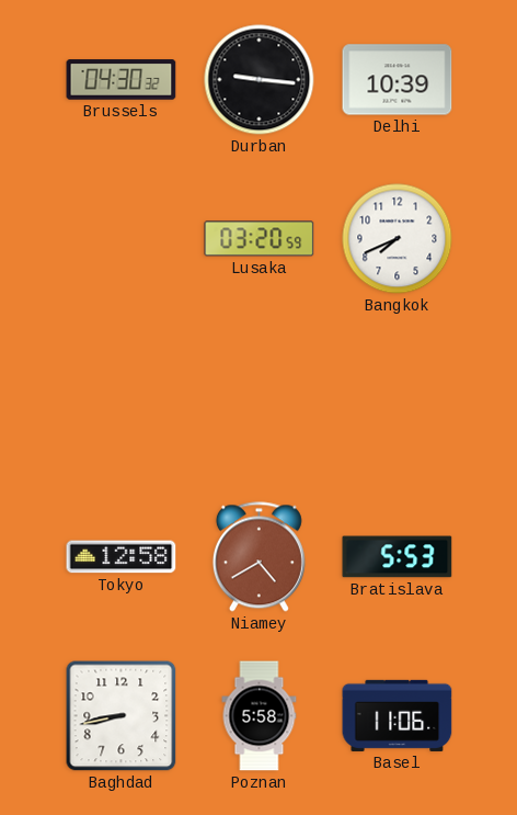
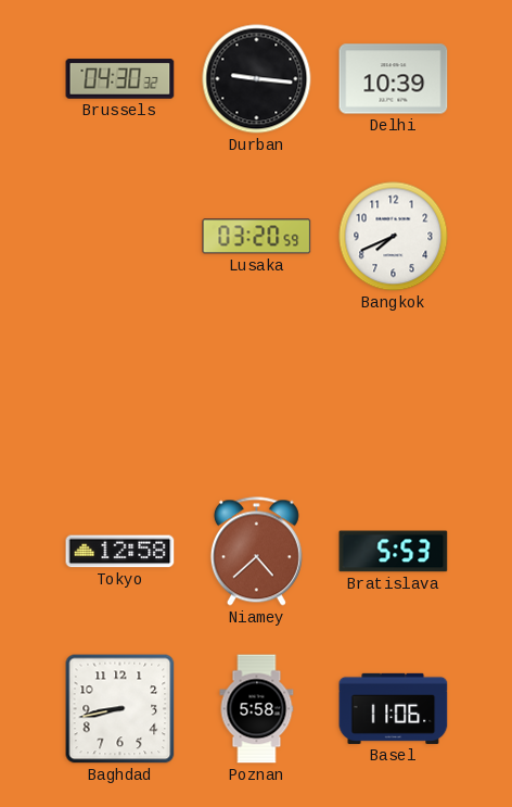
Niamey: 4:40 -> 4:38 (256, 552)
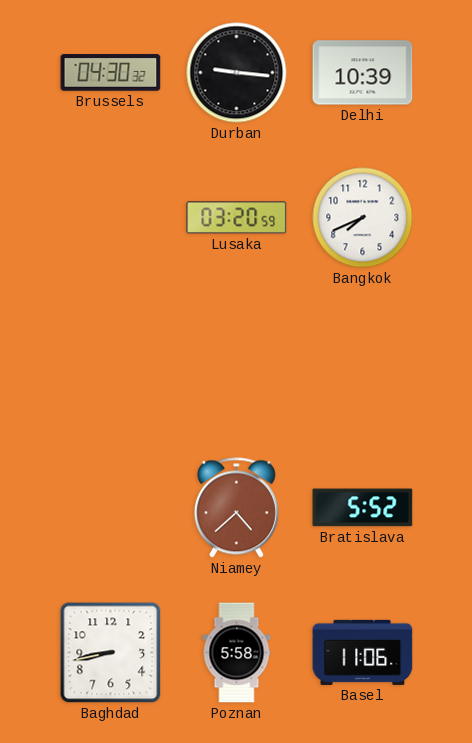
Tokyo: 12:58 -> none (120, 552)
Bratislava: 5:53 -> 5:52 (363, 508)
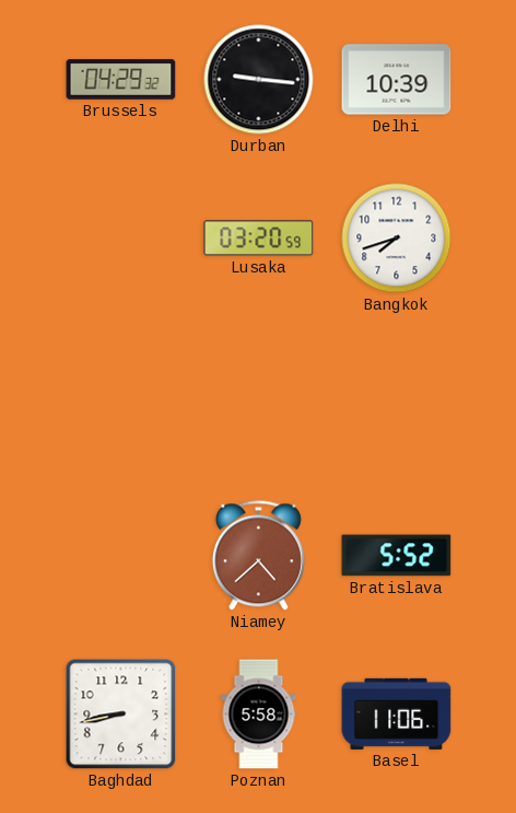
Brussels: 04:30 -> 04:29 (121, 80)
Bangkok: 7:41 -> 7:42 (397, 239)
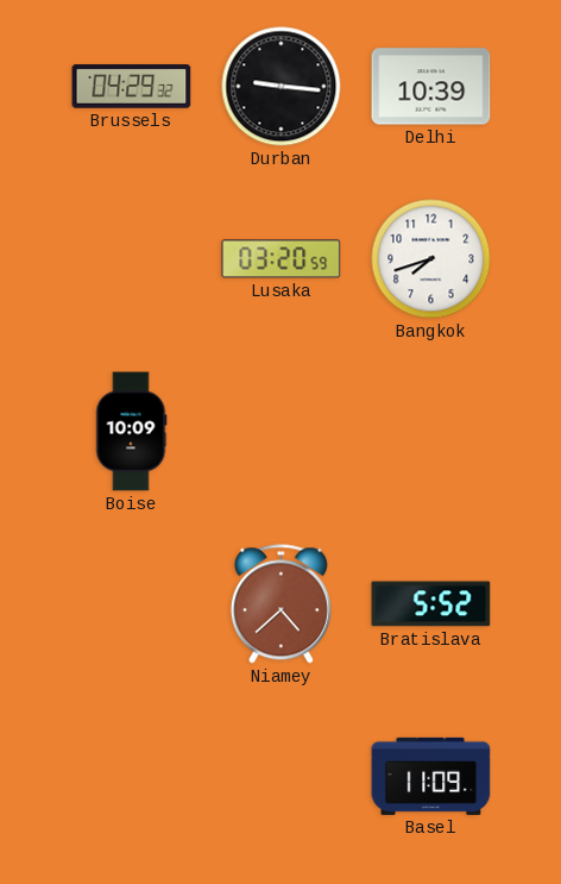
Boise: none -> 10:09 (131, 432)
Baghdad: 8:43 -> none (121, 715)
Poznan: 5:58 -> none (259, 715)
Basel: 11:06 -> 11:09 (431, 776)
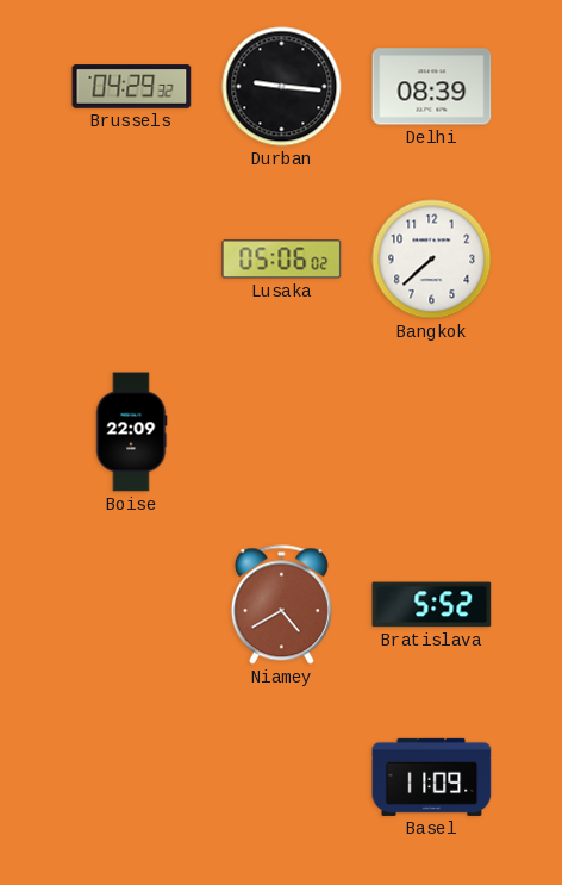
Delhi: 10:39 -> 08:39 (432, 87)
Lusaka: 03:20 -> 05:06 (282, 260)
Bangkok: 7:42 -> 7:38 (432, 260)
Boise: 10:09 -> 22:09 (131, 432)
Niamey: 4:38 -> 4:40 (281, 605)
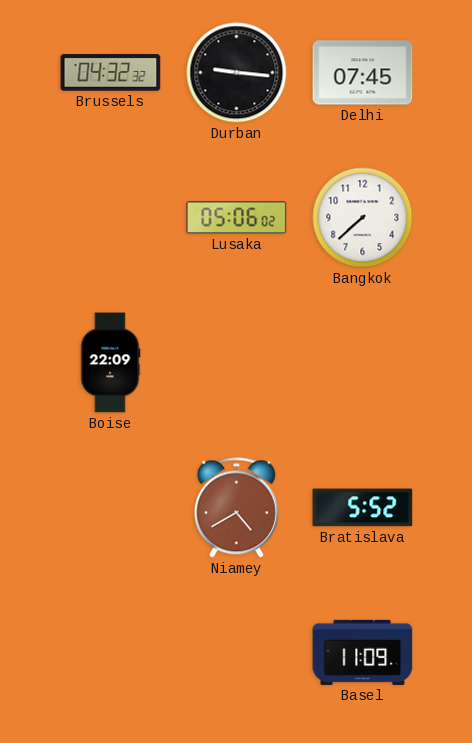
Brussels: 04:29 -> 04:32 (111, 73)
Delhi: 08:39 -> 07:45 (363, 73)
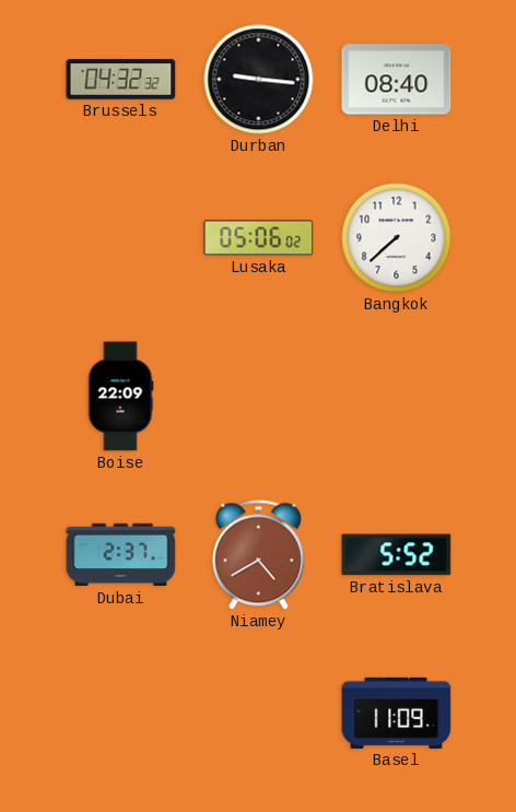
Delhi: 07:45 -> 08:40 (397, 80)
Dubai: none -> 2:37 (121, 555)
